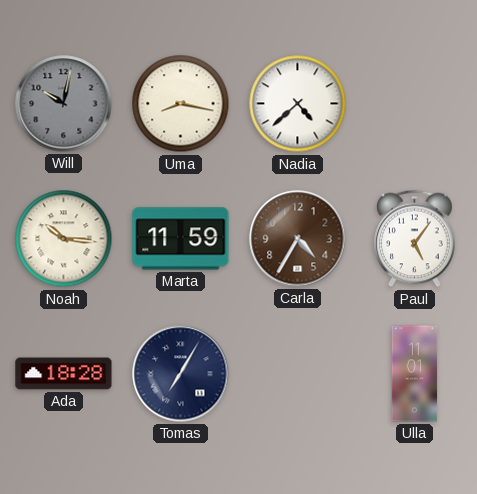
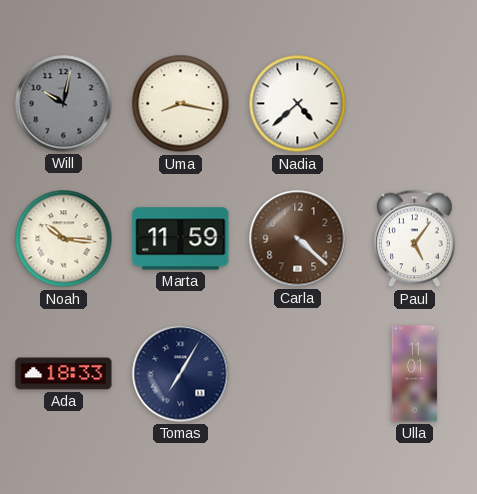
Carla: 4:35 -> 4:22 (298, 239)
Ada: 18:28 -> 18:33 (64, 374)
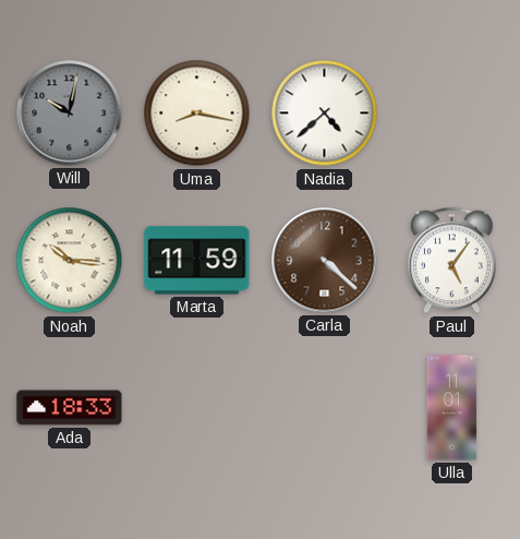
Tomas: 7:05 -> none (181, 374)
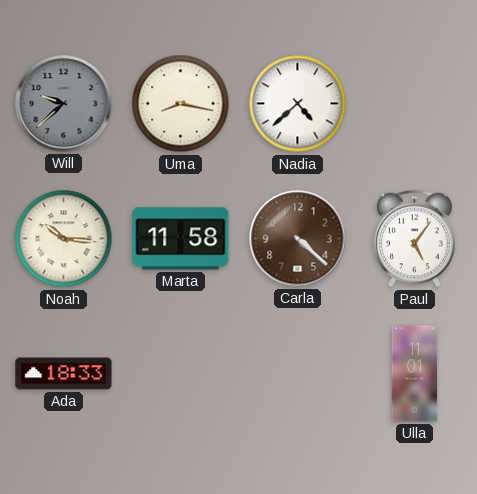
Will: 10:02 -> 9:38 (64, 104)
Marta: 11:59 -> 11:58 (181, 239)
